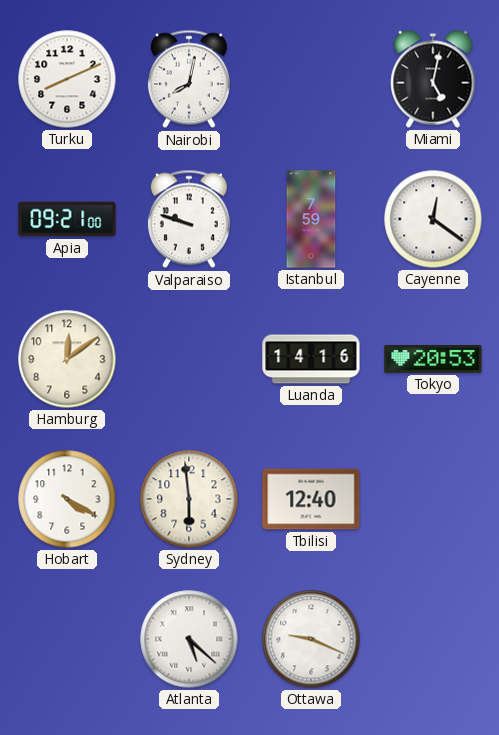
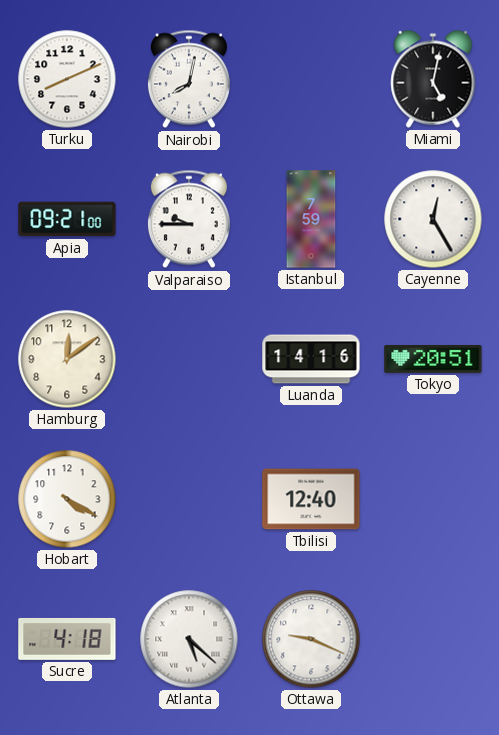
Valparaiso: 9:48 -> 9:45 (189, 219)
Cayenne: 12:21 -> 12:25 (433, 219)
Tokyo: 20:53 -> 20:51 (433, 359)
Sydney: 5:59 -> none (189, 499)
Sucre: none -> 4:18 (67, 639)
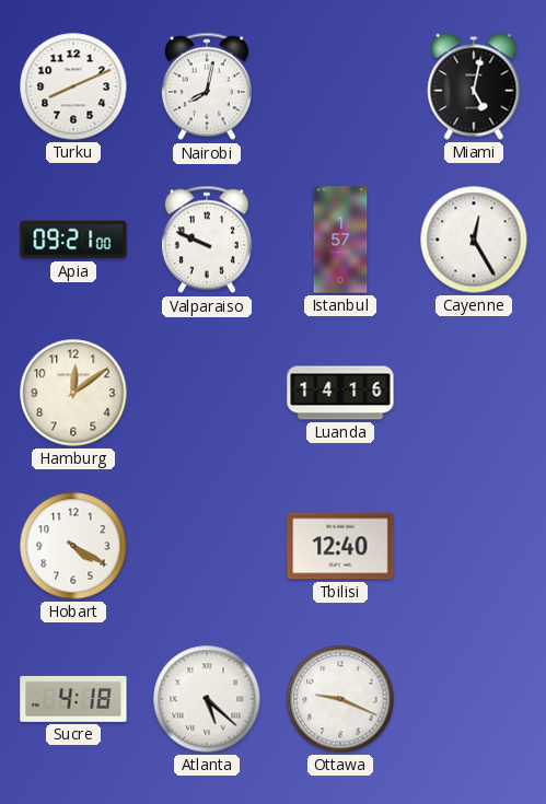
Valparaiso: 9:45 -> 9:49 (207, 240)
Istanbul: 7:59 -> 1:57 (340, 240)
Tokyo: 20:51 -> none (433, 359)
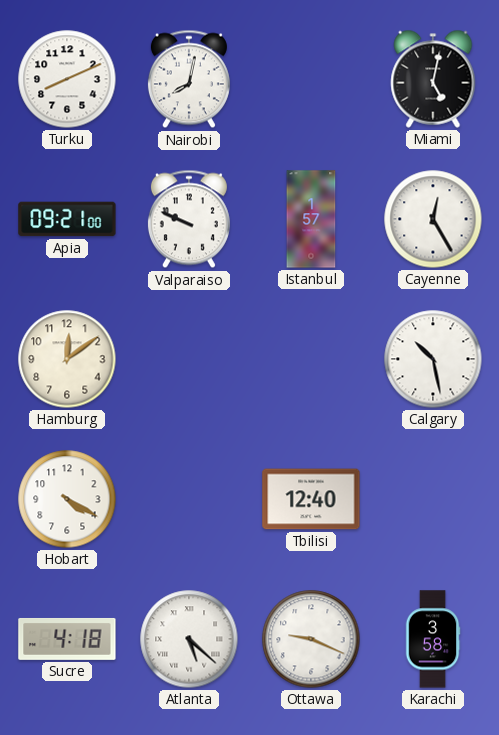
Luanda: 14:16 -> none (340, 393)
Calgary: none -> 10:28 (433, 359)
Karachi: none -> 3:58 (433, 639)
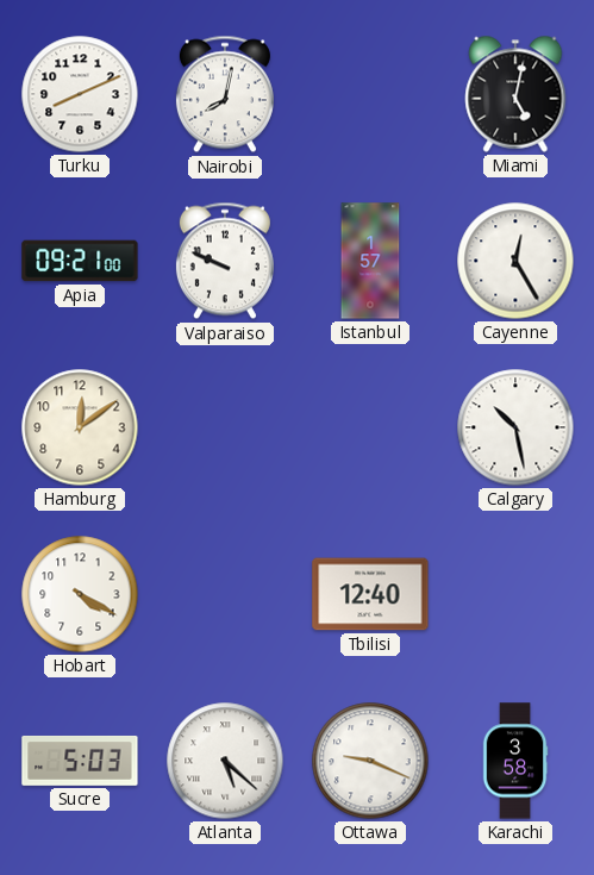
Sucre: 4:18 -> 5:03 (80, 761)
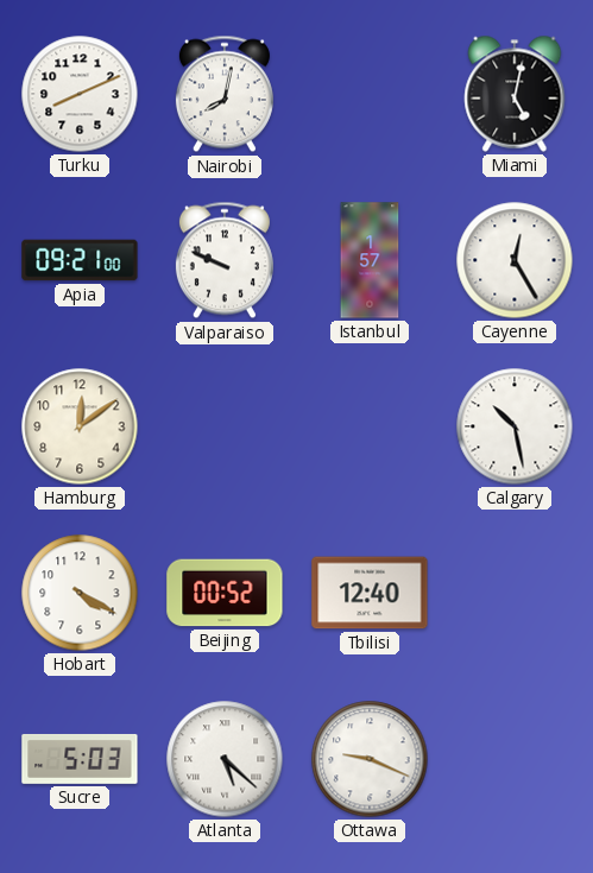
Beijing: none -> 00:52 (225, 593)
Karachi: 3:58 -> none (515, 761)
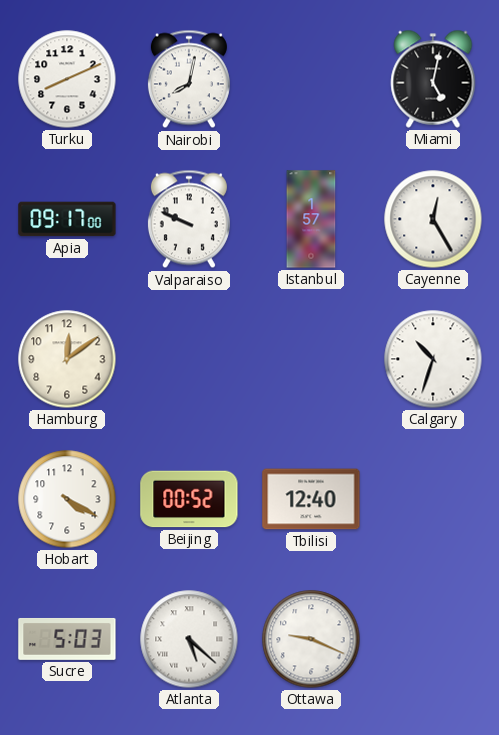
Apia: 09:21 -> 09:17 (67, 219)
Calgary: 10:28 -> 10:33 (433, 359)
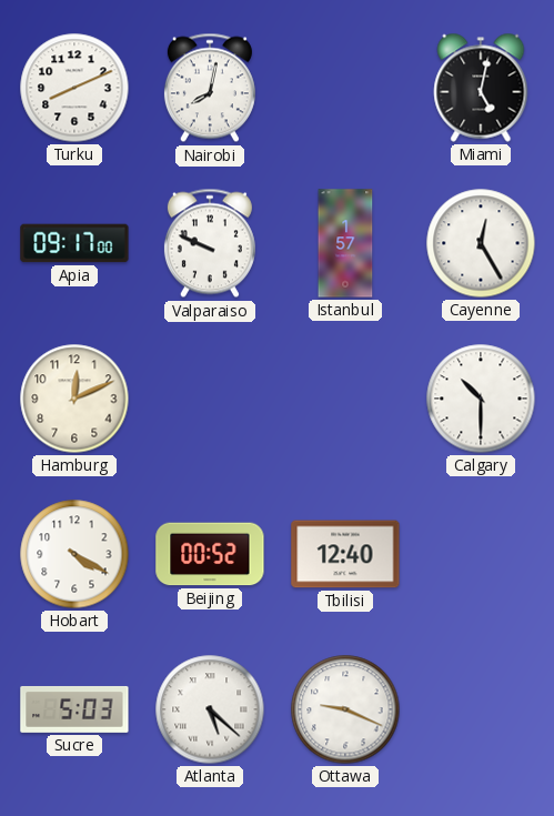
Hamburg: 12:09 -> 12:11 (74, 399)
Calgary: 10:33 -> 10:30 (481, 399)
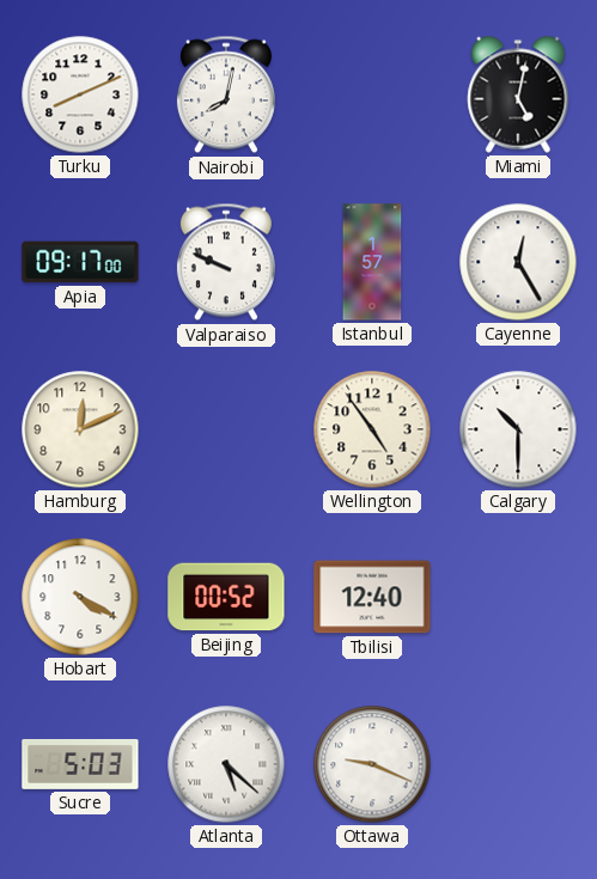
Wellington: none -> 4:54 (372, 429)
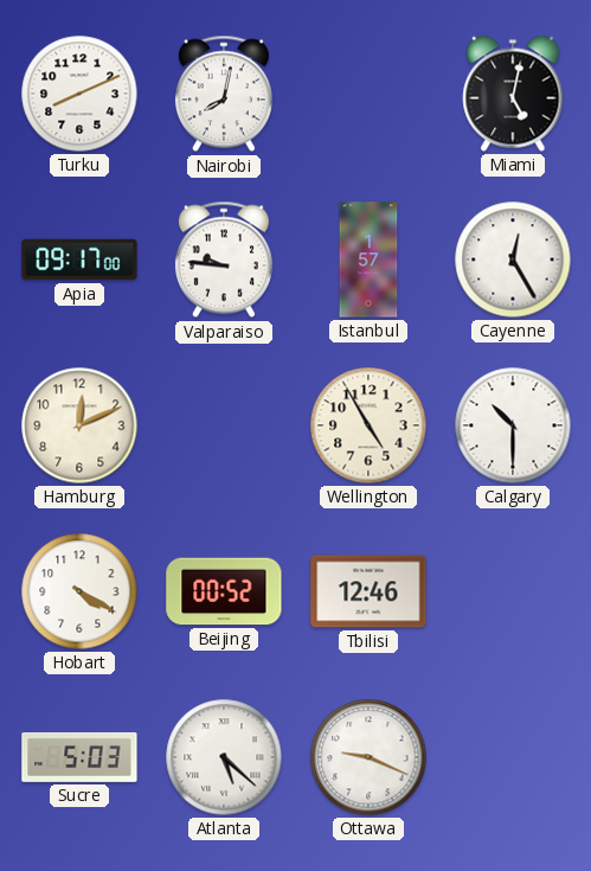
Valparaiso: 9:49 -> 9:46 (224, 260)
Wellington: 4:54 -> 4:55 (368, 425)
Tbilisi: 12:40 -> 12:46 (368, 591)
